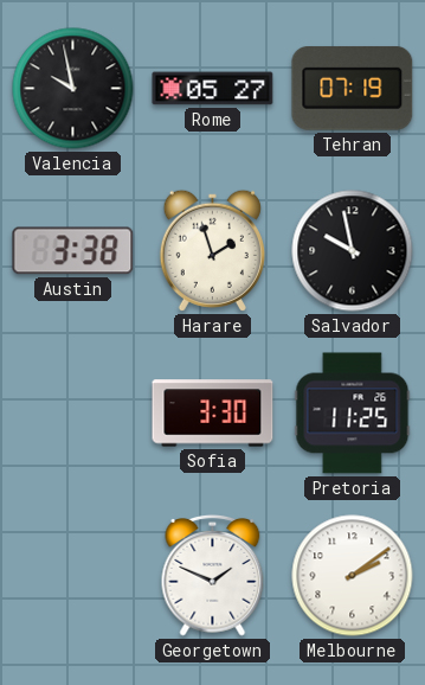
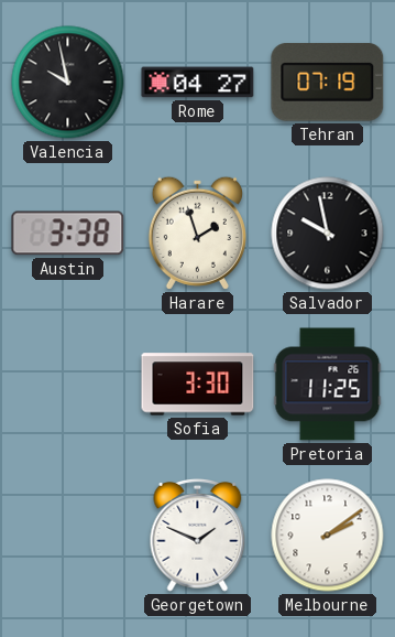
Rome: 05:27 -> 04:27 (198, 83)
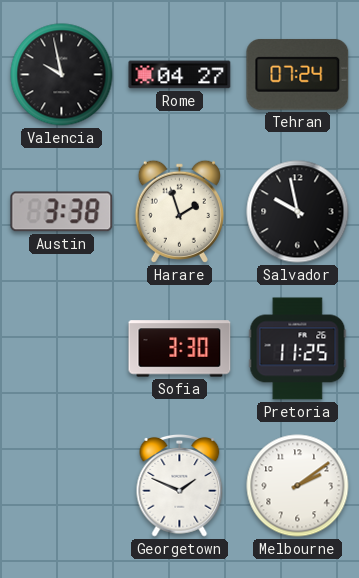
Tehran: 07:19 -> 07:24 (298, 74)
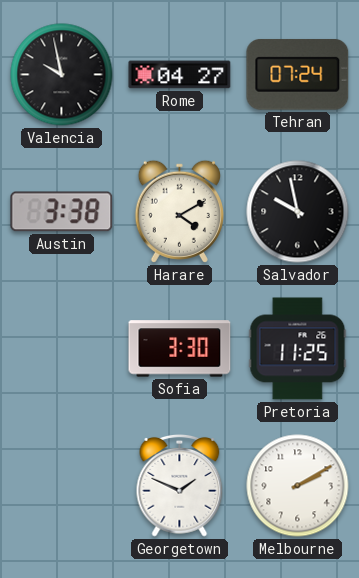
Harare: 1:57 -> 4:10 (179, 211)
Melbourne: 2:09 -> 2:10 (298, 486)
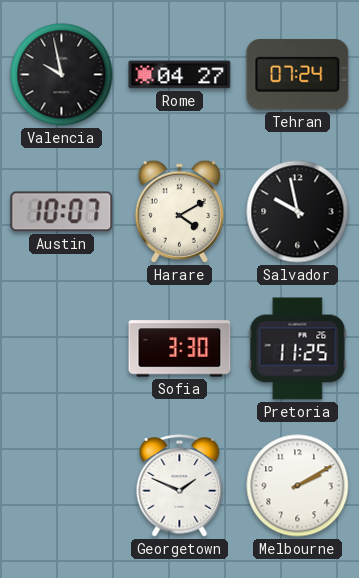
Austin: 3:38 -> 10:07 (62, 212)
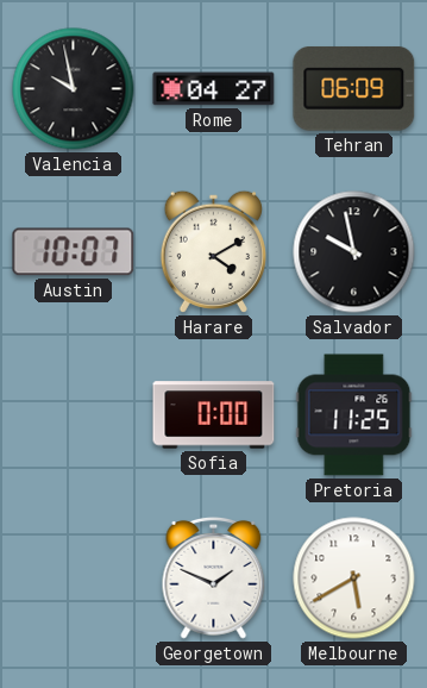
Tehran: 07:24 -> 06:09 (354, 88)
Sofia: 3:30 -> 0:00 (214, 415)
Melbourne: 2:10 -> 5:40 (354, 578)
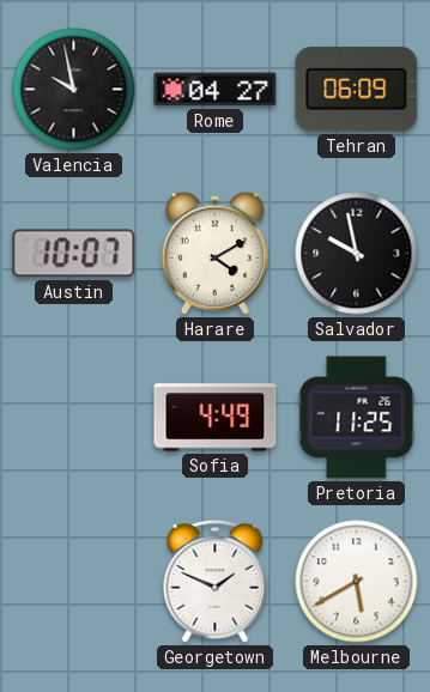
Sofia: 0:00 -> 4:49 (216, 418)
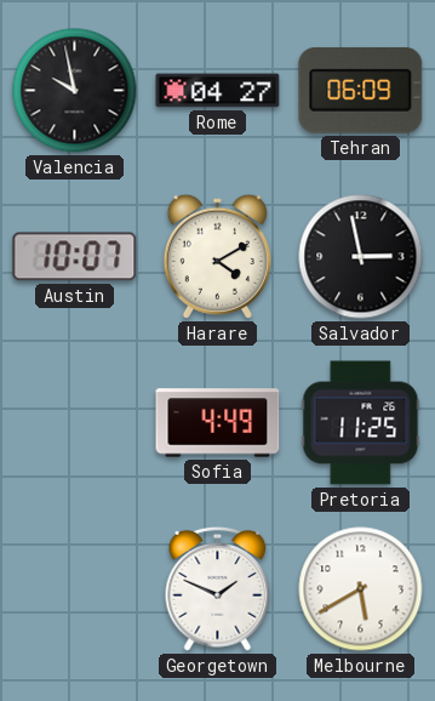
Salvador: 9:58 -> 2:58 (361, 257)
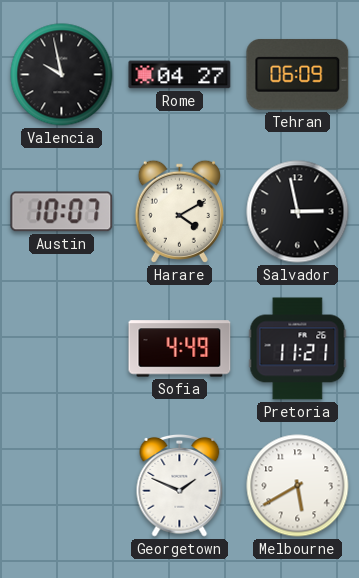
Pretoria: 11:25 -> 11:21 (298, 349)
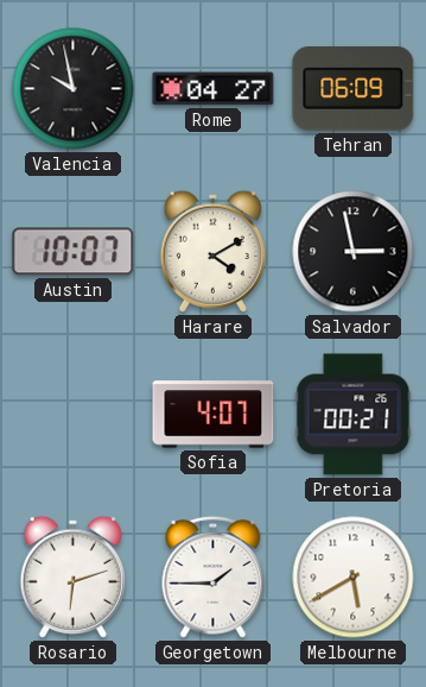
Sofia: 4:49 -> 4:07 (214, 415)
Pretoria: 11:21 -> 00:21 (354, 415)
Rosario: none -> 6:12 (72, 576)
Georgetown: 1:49 -> 1:45 (214, 576)
